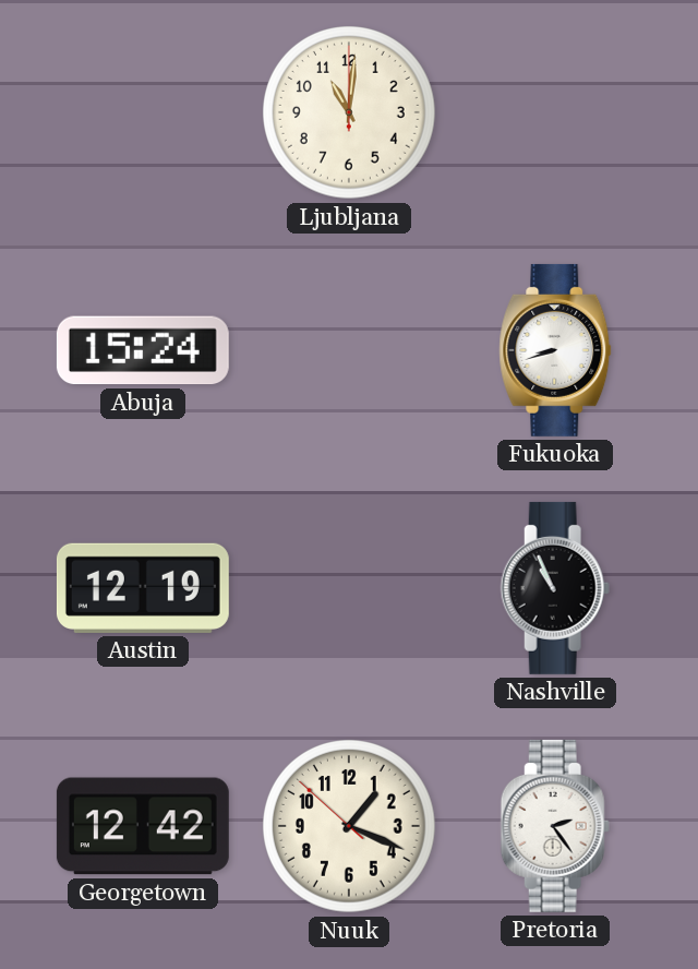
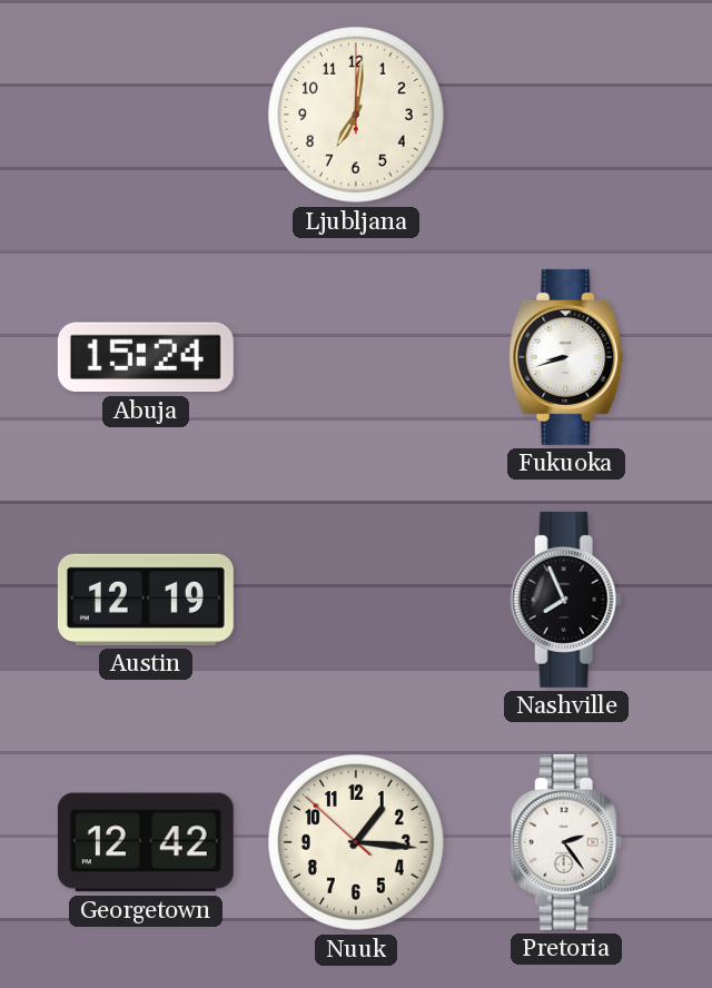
Ljubljana: 11:01 -> 7:01 (357, 116)
Nashville: 10:56 -> 7:56 (566, 600)
Nuuk: 1:18 -> 1:15 (357, 843)
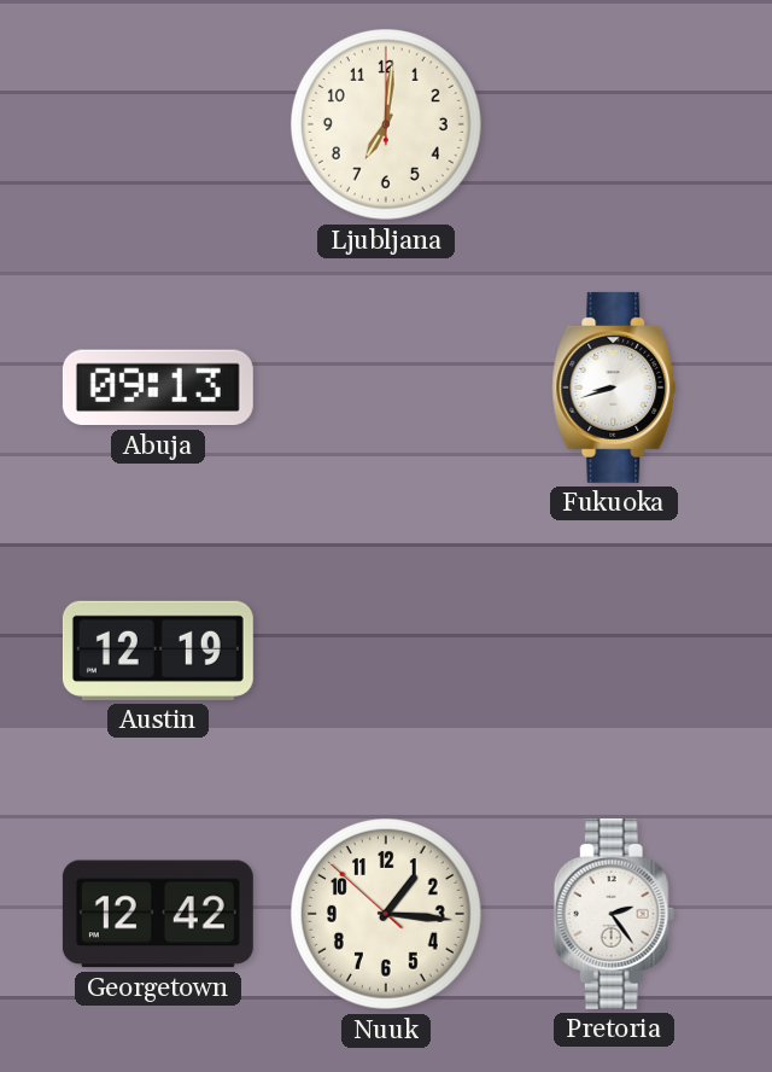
Abuja: 15:24 -> 09:13 (158, 388)
Nashville: 7:56 -> none (566, 600)
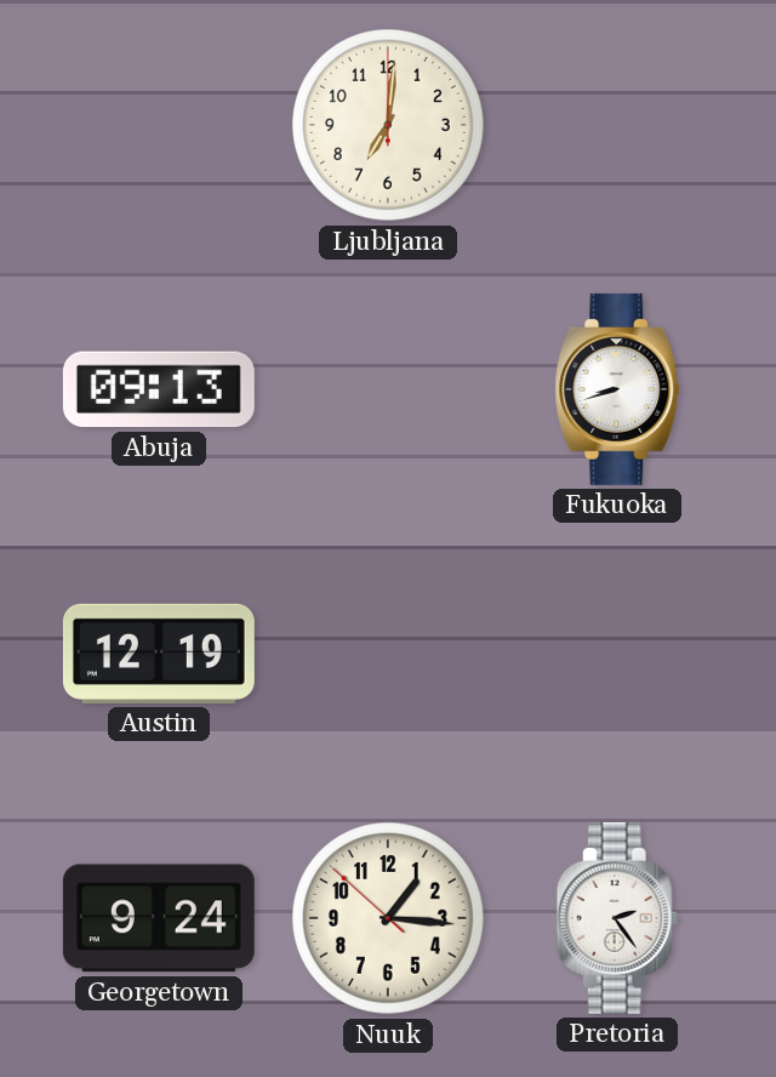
Georgetown: 12:42 -> 9:24 (159, 918)
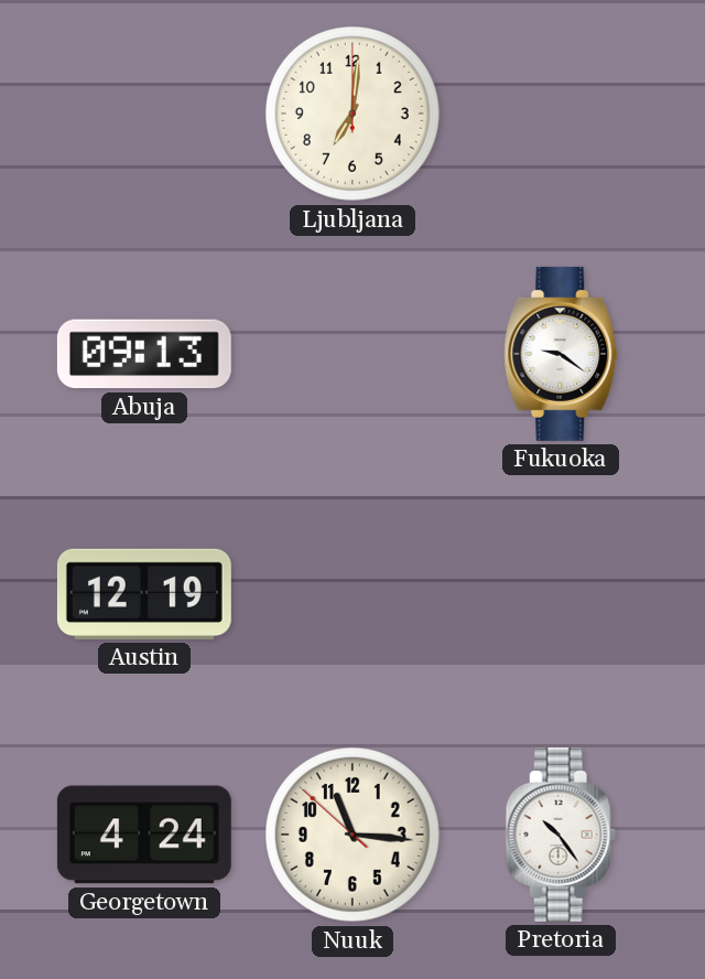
Fukuoka: 8:42 -> 9:21 (561, 354)
Georgetown: 9:24 -> 4:24 (144, 835)
Nuuk: 1:15 -> 11:15 (354, 836)
Pretoria: 2:24 -> 10:24 (561, 835)
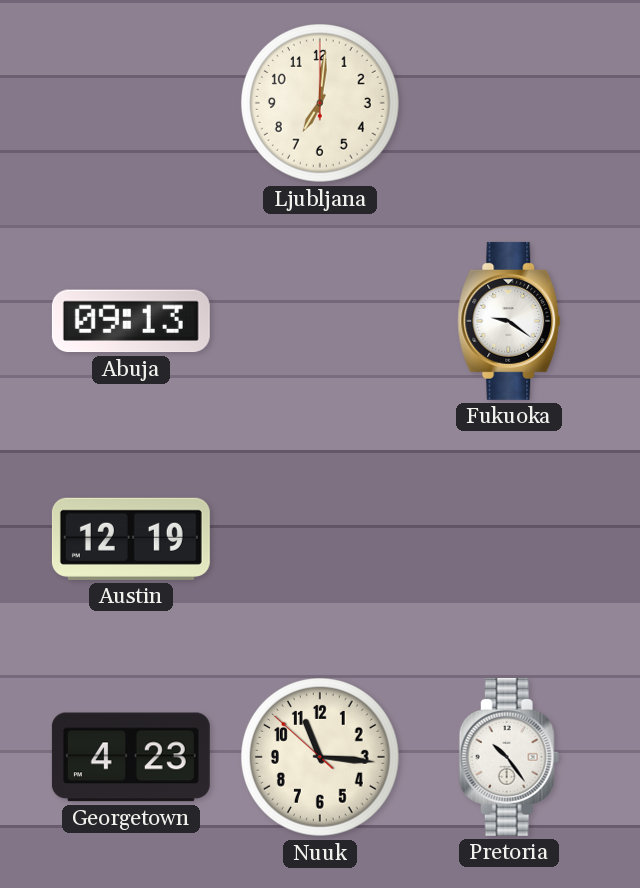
Georgetown: 4:24 -> 4:23 (131, 757)
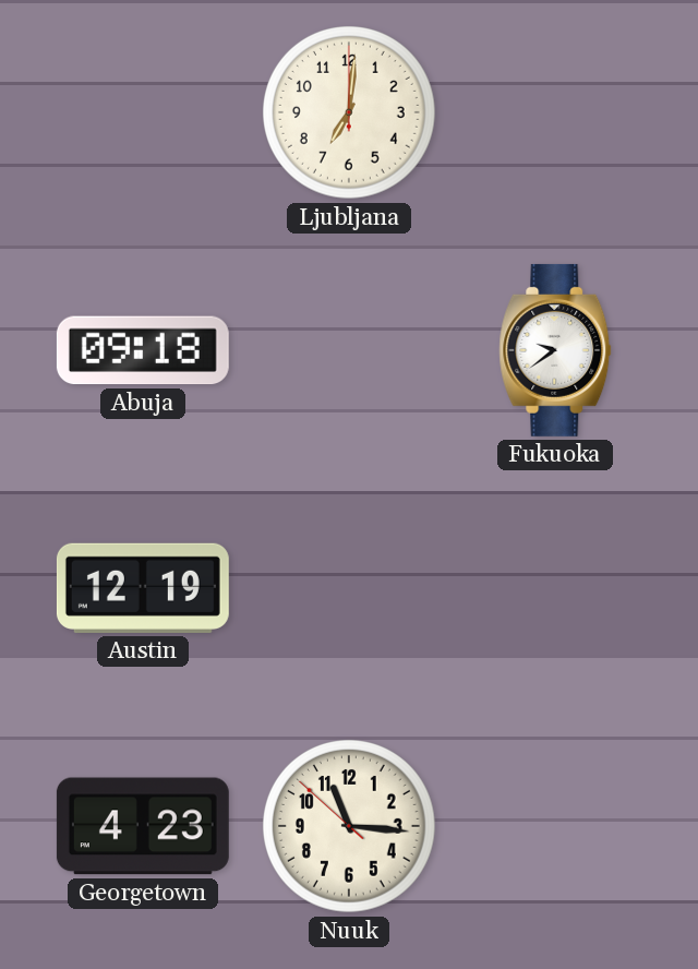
Abuja: 09:13 -> 09:18 (143, 350)
Fukuoka: 9:21 -> 9:39 (555, 350)
Pretoria: 10:24 -> none (509, 757)
